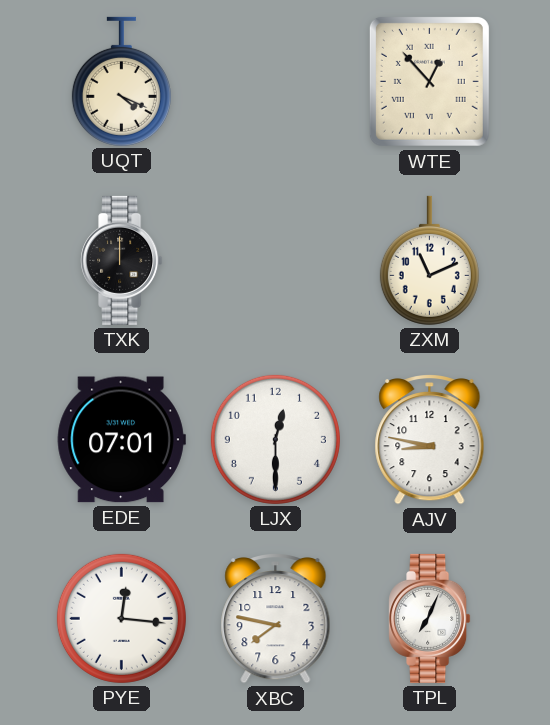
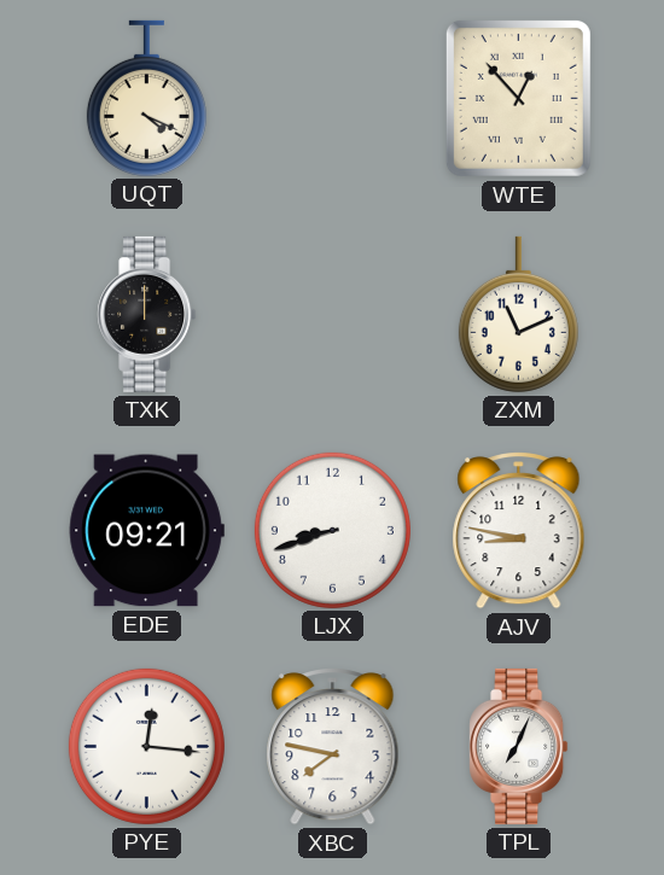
EDE: 07:01 -> 09:21 (146, 531)
LJX: 12:30 -> 8:42 (332, 530)
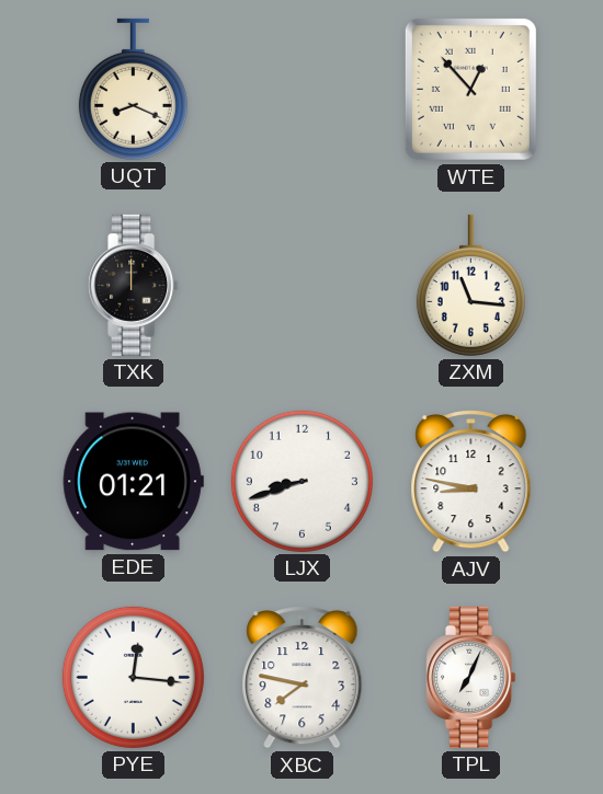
UQT: 4:19 -> 8:19 (133, 89)
ZXM: 11:11 -> 11:16 (470, 285)
EDE: 09:21 -> 01:21 (133, 482)
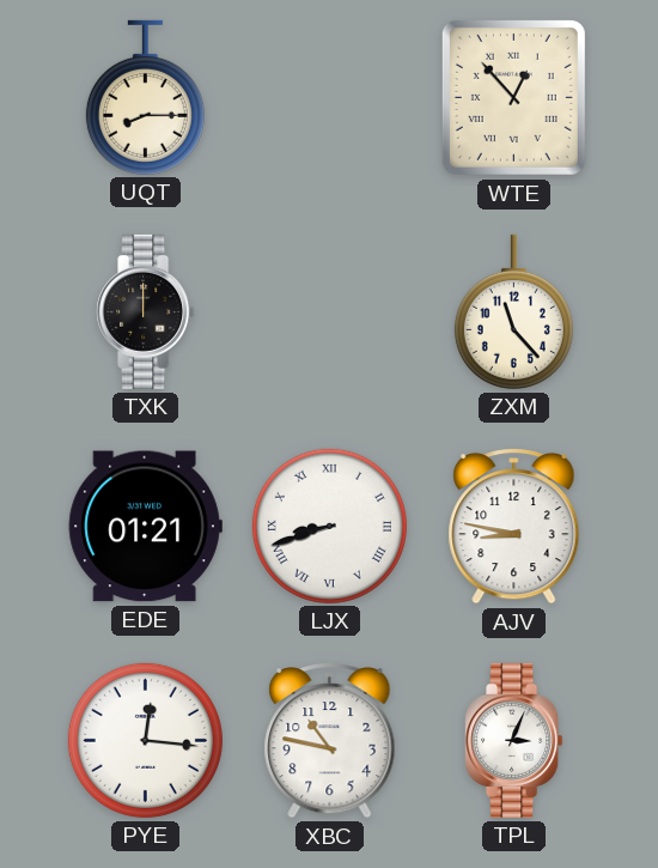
UQT: 8:19 -> 8:15 (145, 97)
ZXM: 11:16 -> 11:23 (513, 311)
LJX numerals: Arabic -> Roman (329, 526)
XBC: 7:47 -> 10:47 (330, 741)
TPL: 7:04 -> 3:04 (514, 740)
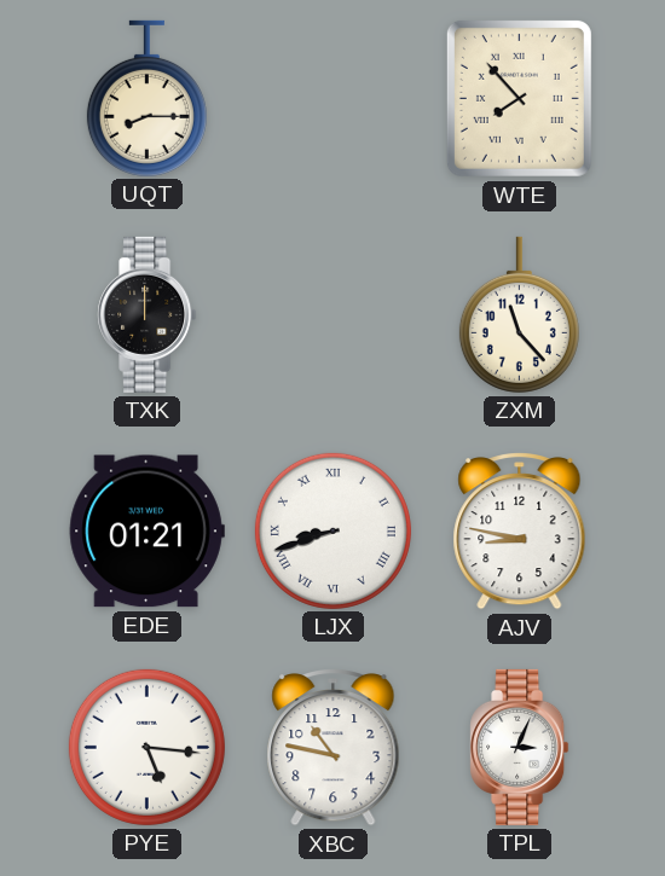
WTE: 12:53 -> 7:53 (519, 98)
PYE: 12:16 -> 5:16 (146, 747)
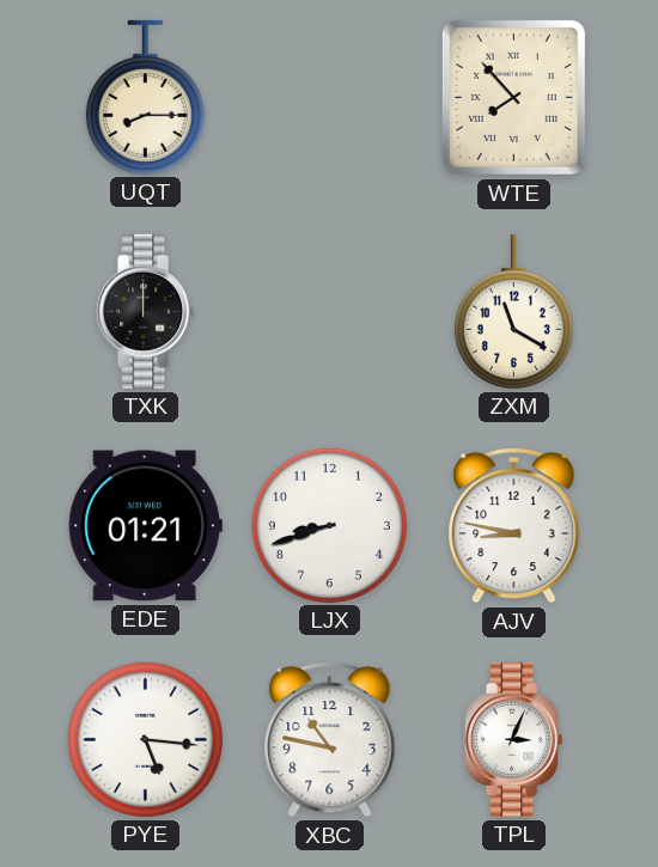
ZXM: 11:23 -> 11:20 (513, 311)
LJX numerals: Roman -> Arabic (329, 525)
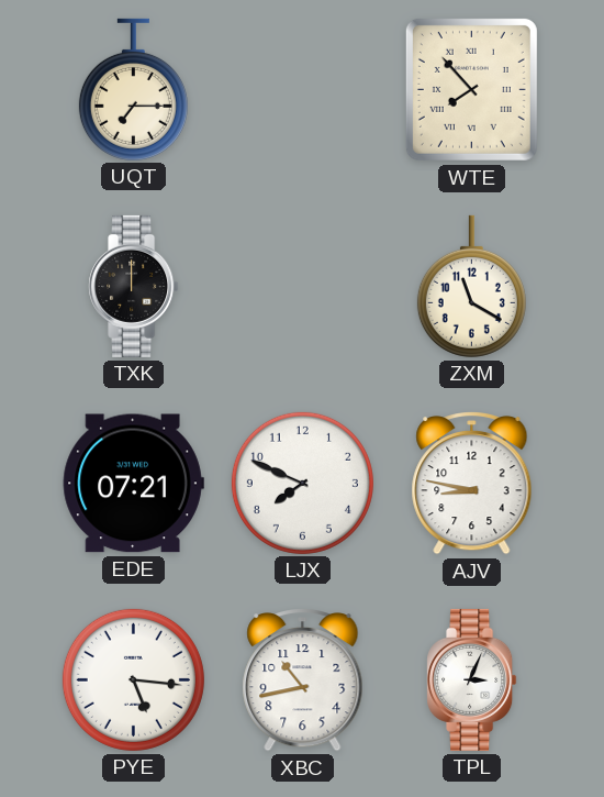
UQT: 8:15 -> 7:15 (133, 89)
EDE: 01:21 -> 07:21 (133, 484)
LJX: 8:42 -> 7:49 (302, 483)
XBC: 10:47 -> 10:43 (303, 680)
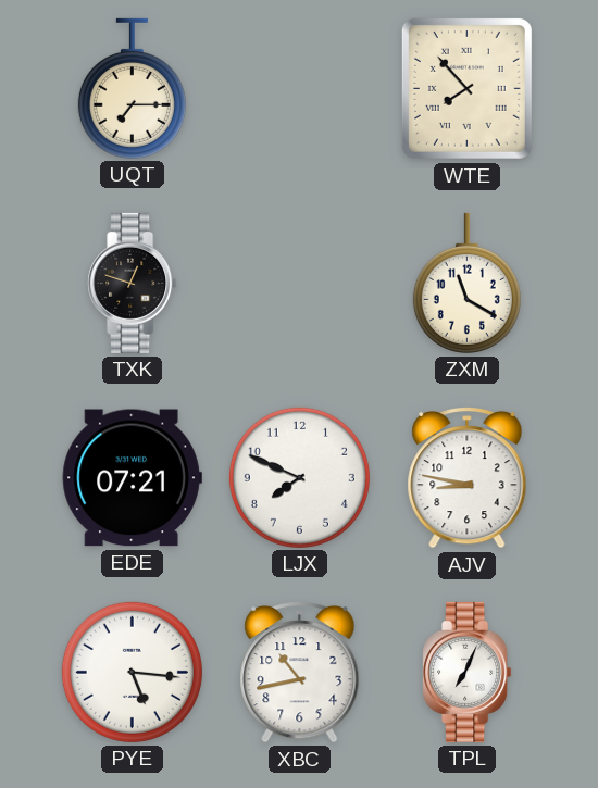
TXK: 12:00 -> 12:48 (133, 283)
TPL: 3:04 -> 7:04 (468, 672)
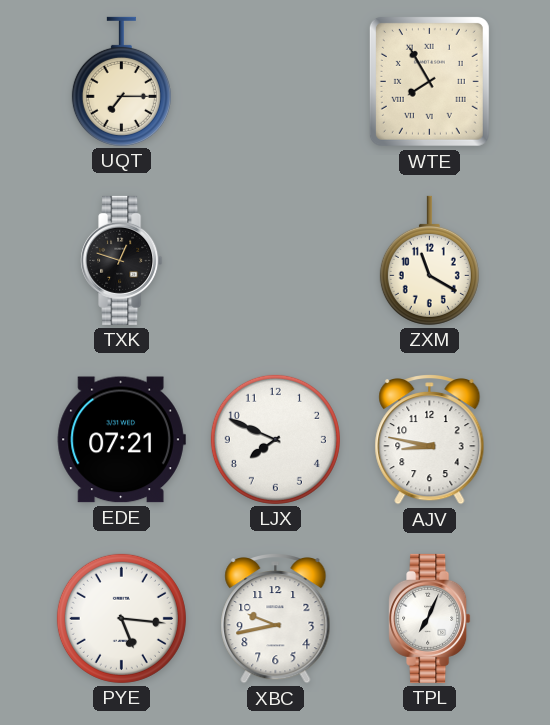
WTE: 7:53 -> 7:55 (429, 81)
XBC: 10:43 -> 9:43 (276, 619)
